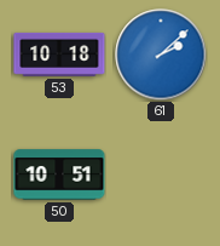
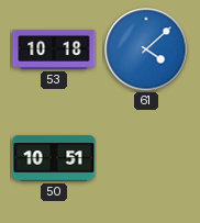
61: 2:08 -> 4:08 (146, 49)
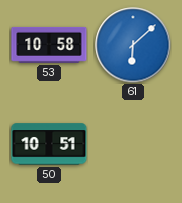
53: 10:18 -> 10:58 (49, 45)
61: 4:08 -> 6:08 (133, 45)
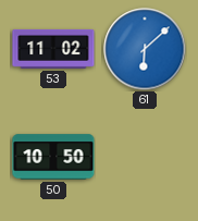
53: 10:58 -> 11:02 (53, 49)
50: 10:51 -> 10:50 (53, 157)
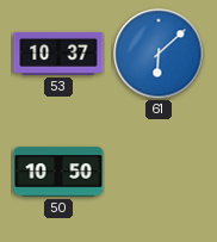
53: 11:02 -> 10:37 (58, 54)
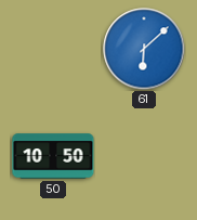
53: 10:37 -> none (58, 54)
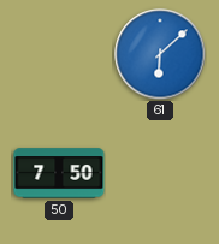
50: 10:50 -> 7:50 (59, 173)
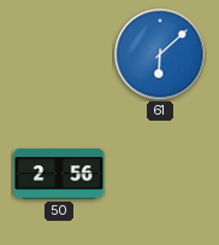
50: 7:50 -> 2:56 (59, 174)
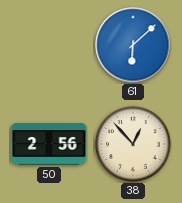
38: none -> 12:53 (133, 144)
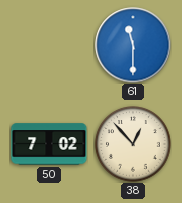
61: 6:08 -> 11:30 (133, 45)
50: 2:56 -> 7:02 (49, 144)
